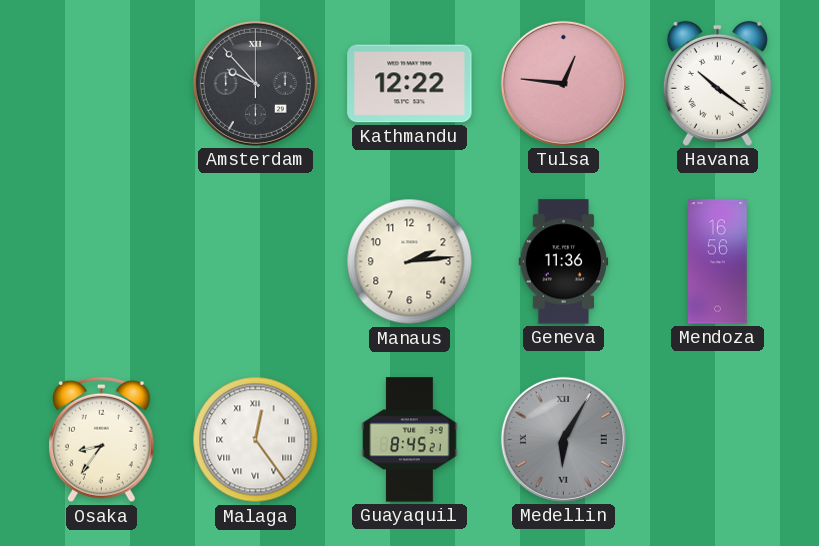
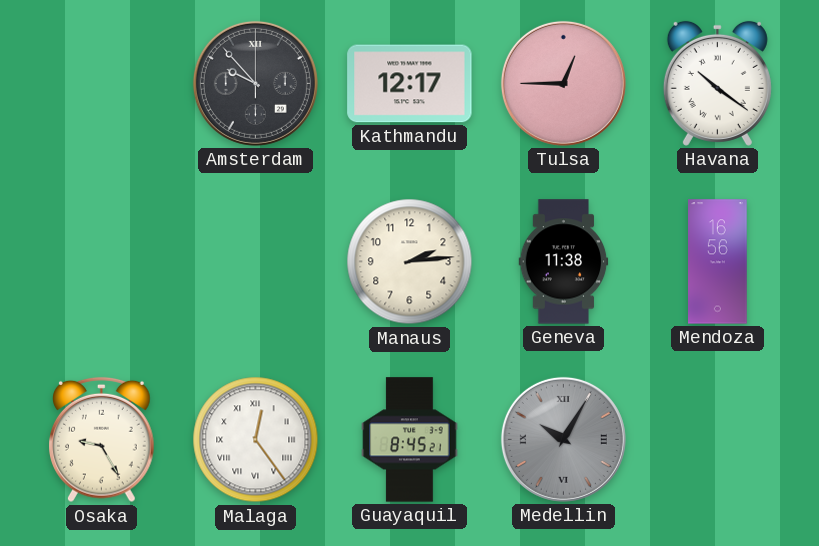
Kathmandu: 12:22 -> 12:17 (410, 84)
Tulsa: 12:46 -> 12:45 (563, 83)
Geneva: 11:36 -> 11:38 (564, 262)
Osaka: 8:36 -> 9:25 (102, 440)
Medellin: 6:05 -> 10:05 (563, 439)
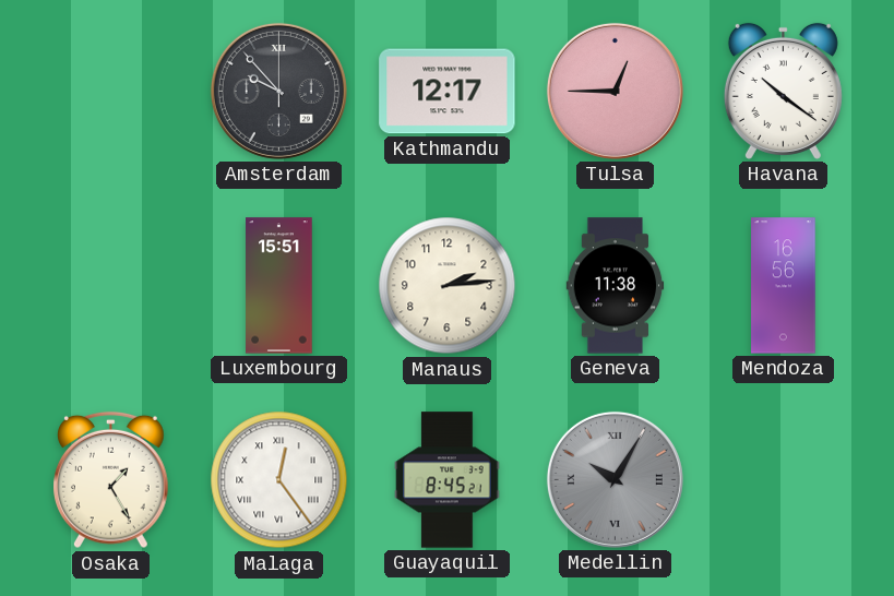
Luxembourg: none -> 15:51 (279, 286)
Osaka: 9:25 -> 1:25 (111, 480)
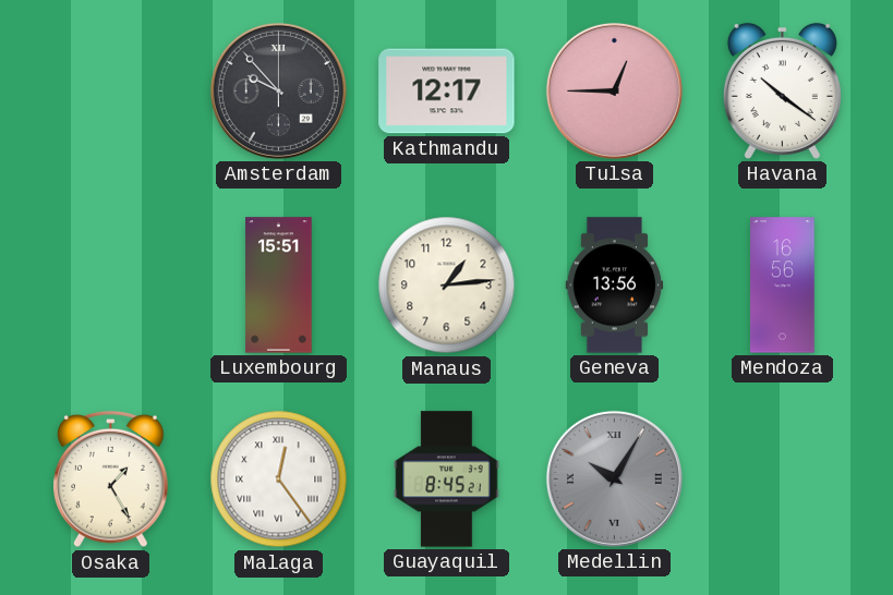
Manaus: 2:14 -> 1:14 (447, 286)
Geneva: 11:38 -> 13:56 (615, 286)
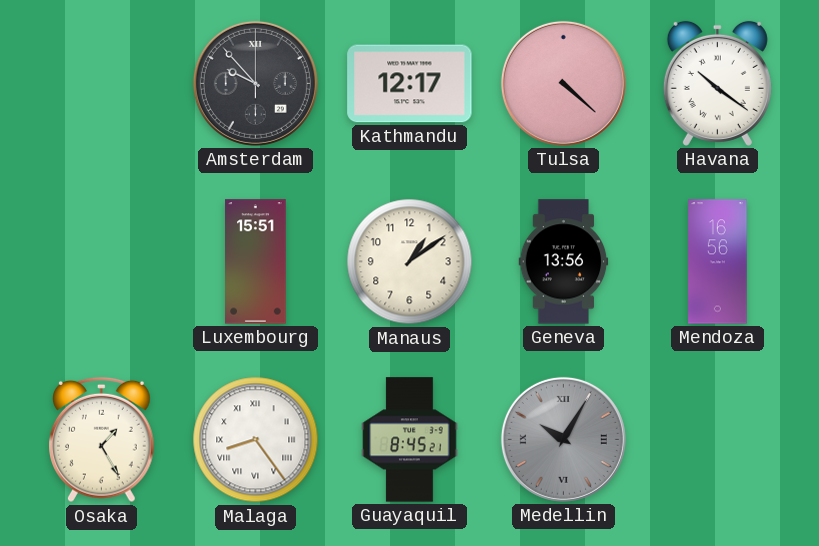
Tulsa: 12:45 -> 4:22 (563, 83)
Manaus: 1:14 -> 1:09 (410, 262)
Malaga: 12:24 -> 8:24 (256, 440)
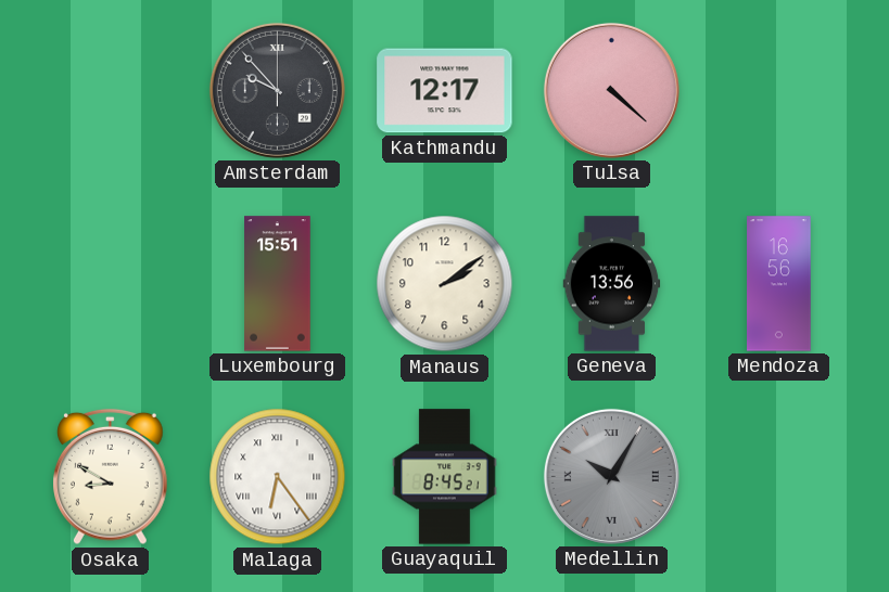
Havana: 10:21 -> none (717, 83)
Manaus: 1:09 -> 2:09 (445, 284)
Osaka: 1:25 -> 8:50 (111, 477)
Malaga: 8:24 -> 6:24 (278, 477)
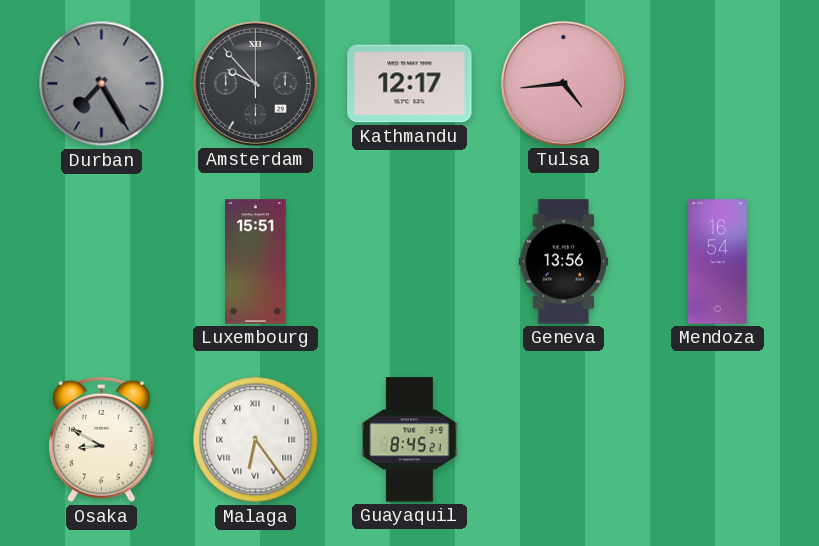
Durban: none -> 7:25 (102, 84)
Tulsa: 4:22 -> 4:44 (563, 83)
Manaus: 2:09 -> none (445, 284)
Mendoza: 16:56 -> 16:54 (718, 262)
Medellin: 10:05 -> none (611, 476)
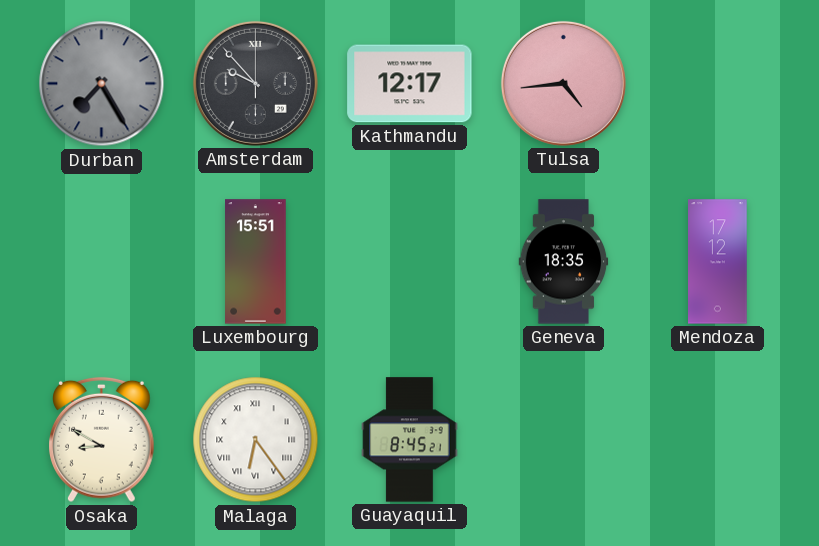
Geneva: 13:56 -> 18:35 (564, 262)
Mendoza: 16:54 -> 17:12 (718, 262)
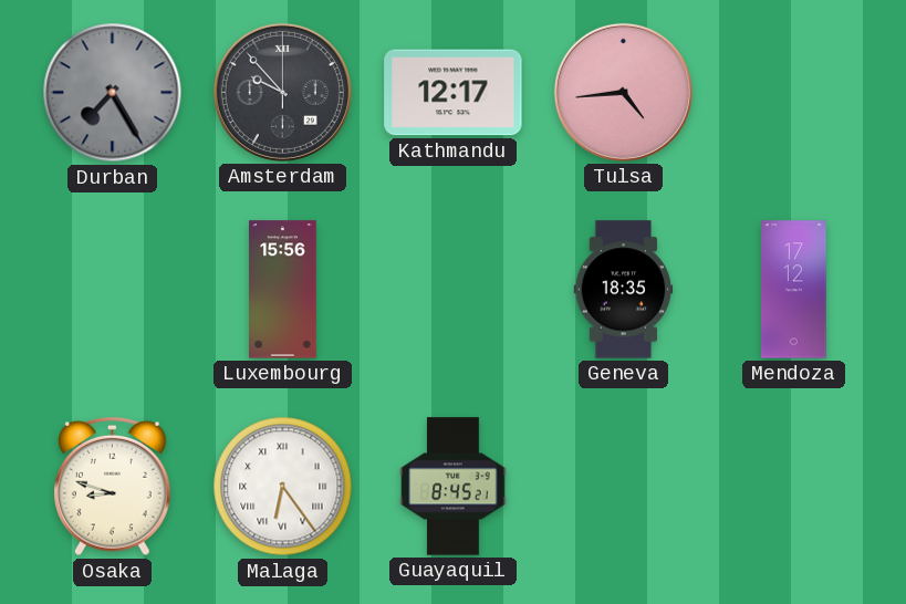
Luxembourg: 15:51 -> 15:56 (283, 290)
Osaka: 8:50 -> 8:48 (113, 487)
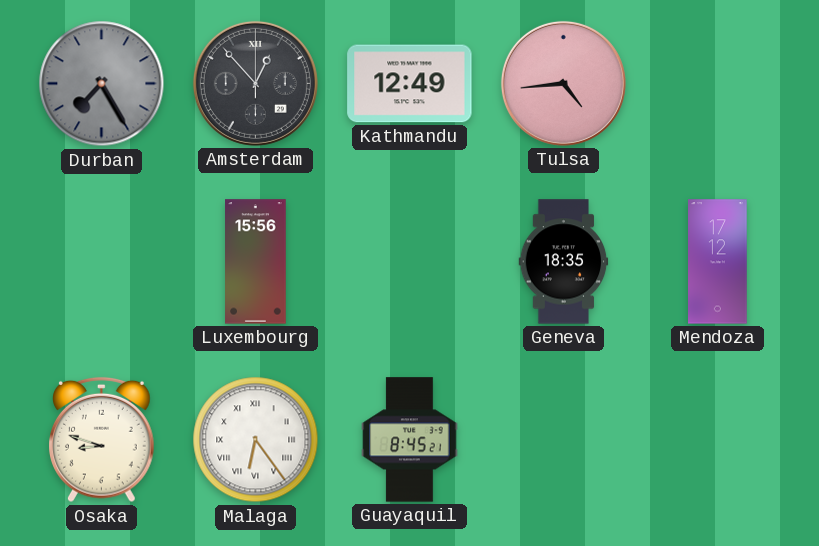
Amsterdam: 9:53 -> 12:53 (255, 83)
Kathmandu: 12:17 -> 12:49 (410, 84)
